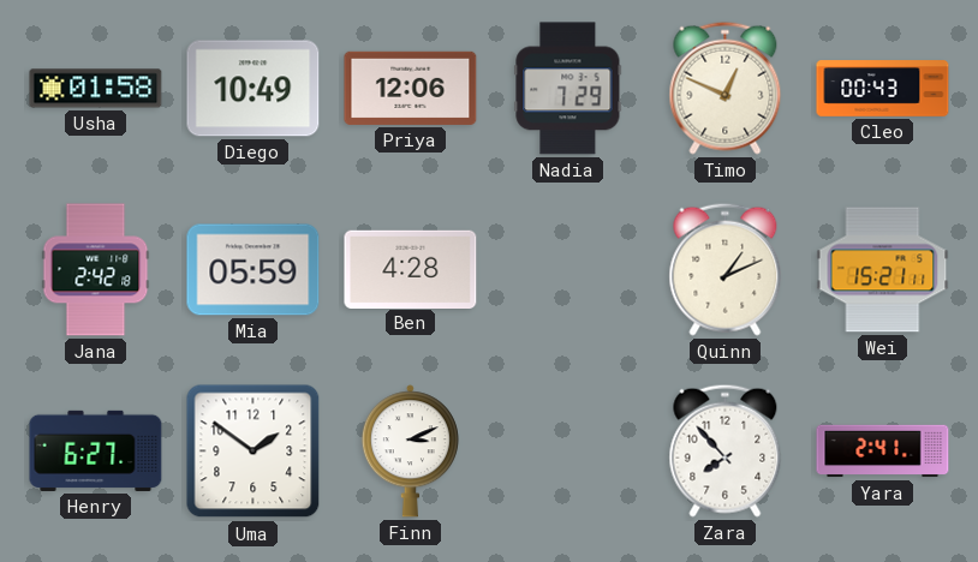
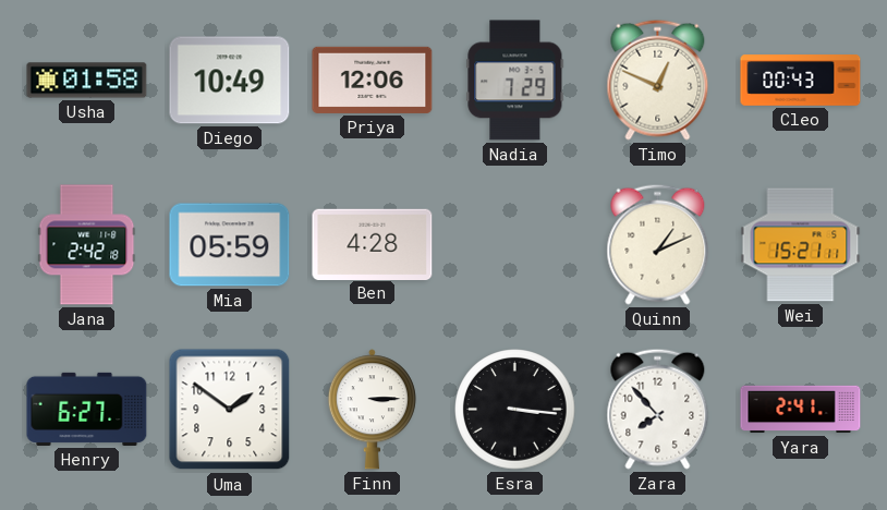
Finn: 3:11 -> 3:15 (372, 410)
Esra: none -> 3:16 (515, 410)
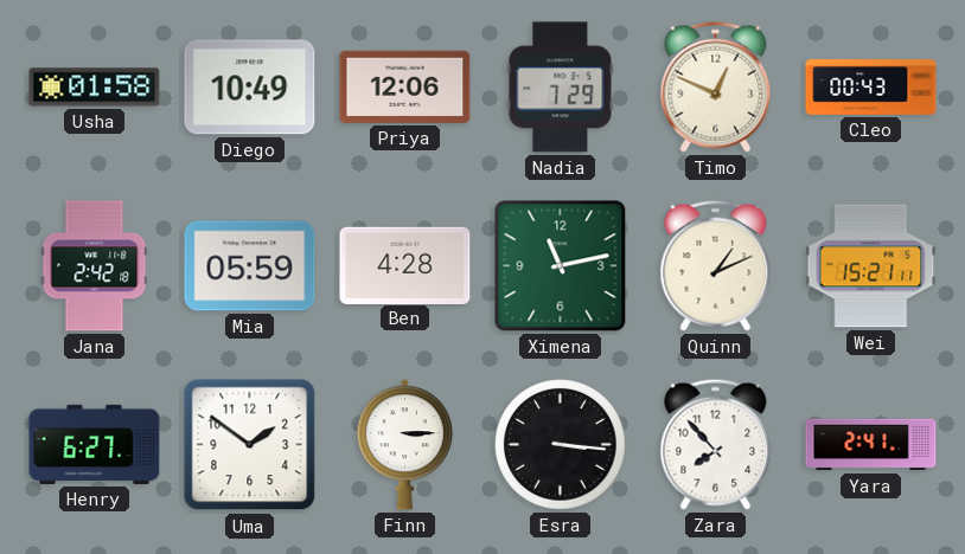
Ximena: none -> 11:13 (561, 266)
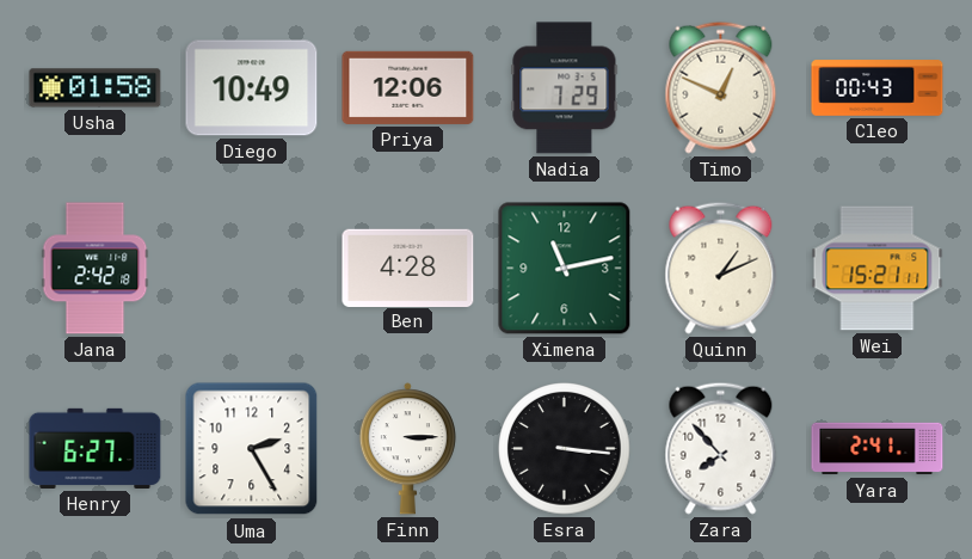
Mia: 05:59 -> none (250, 266)
Uma: 1:51 -> 2:25 (252, 449)
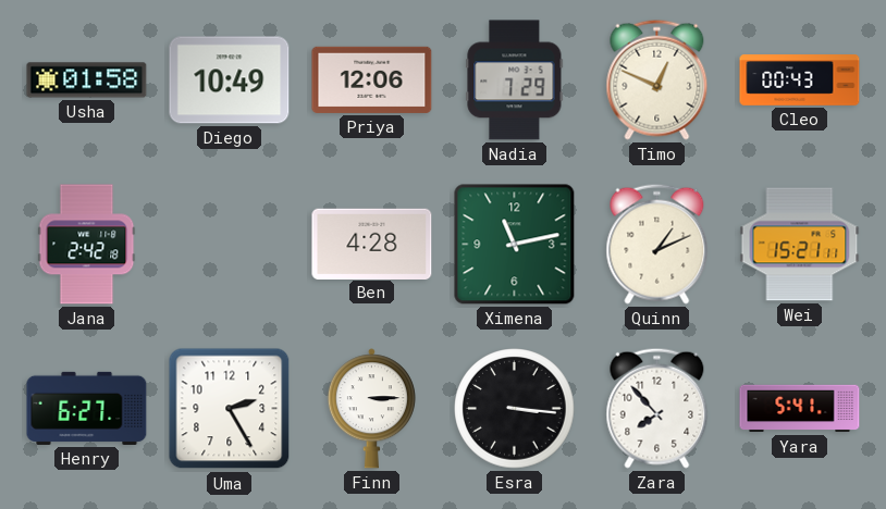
Yara: 2:41 -> 5:41 (800, 409)
